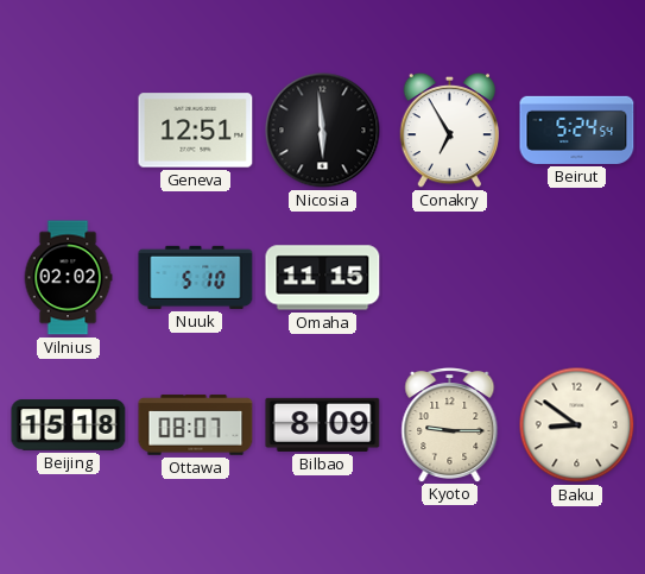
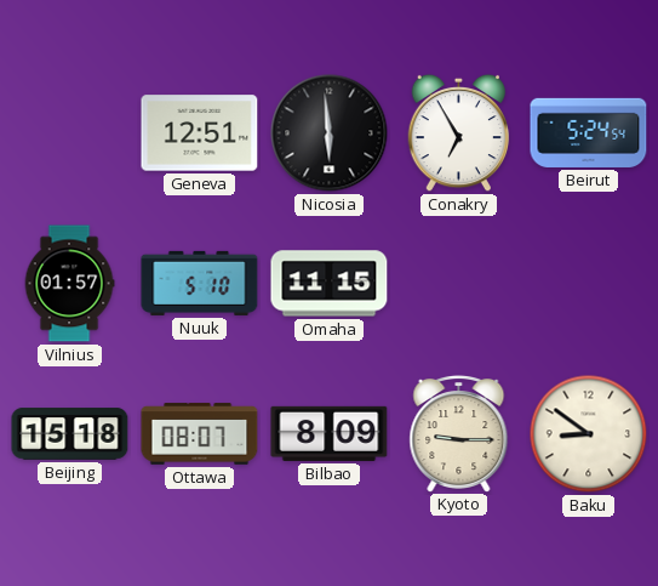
Vilnius: 02:02 -> 01:57 (69, 284)
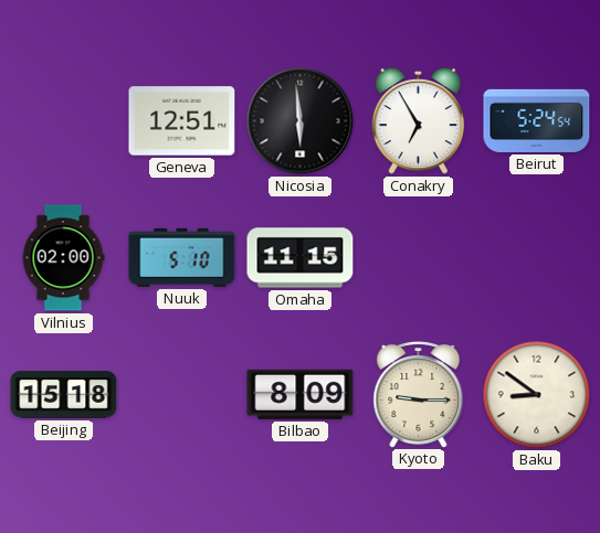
Vilnius: 01:57 -> 02:00 (63, 258)
Ottawa: 08:07 -> none (200, 434)
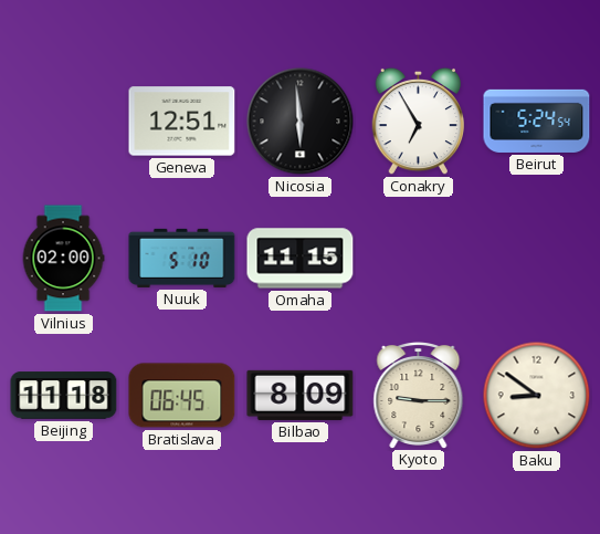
Beijing: 15:18 -> 11:18 (64, 396)
Bratislava: none -> 06:45 (182, 396)
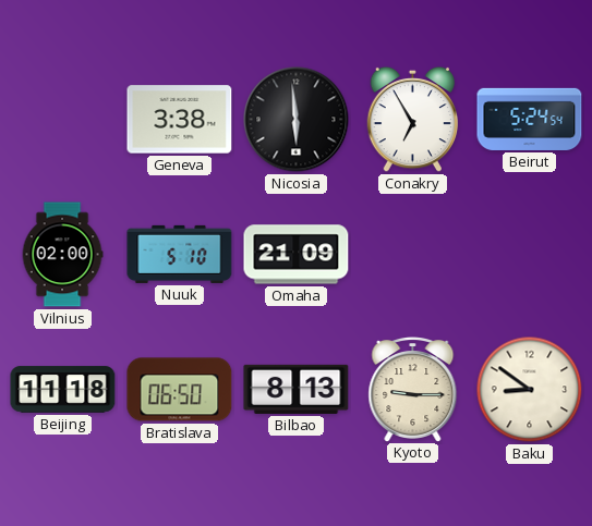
Geneva: 12:51 -> 3:38 (180, 120)
Omaha: 11:15 -> 21:09 (297, 255)
Bratislava: 06:45 -> 06:50 (180, 390)
Bilbao: 8:09 -> 8:13 (297, 389)
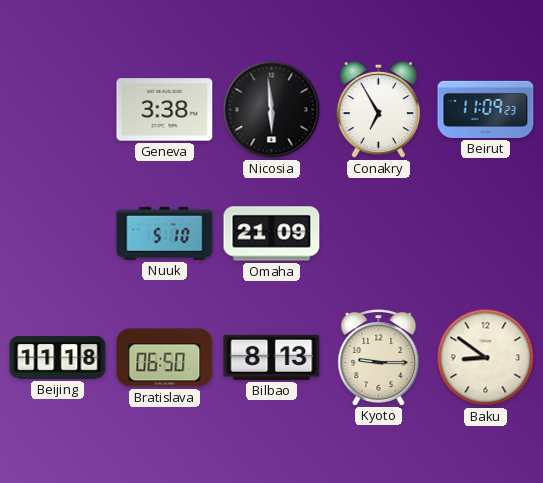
Beirut: 5:24 -> 11:09 (486, 109)
Vilnius: 02:00 -> none (62, 255)
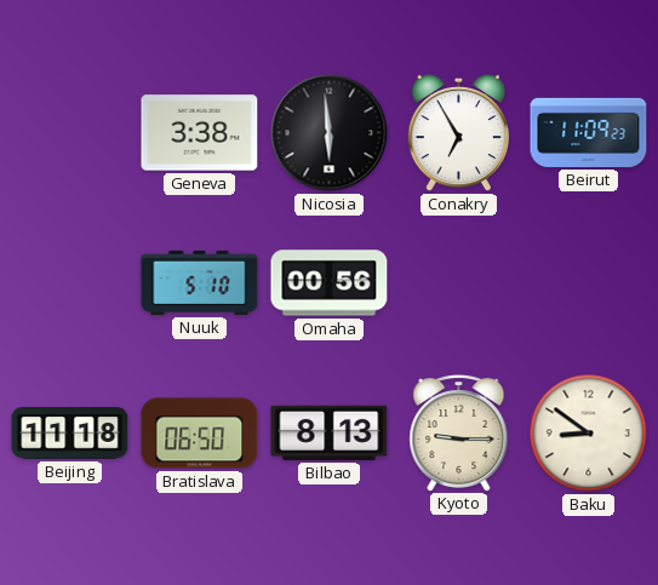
Omaha: 21:09 -> 00:56 (330, 283)
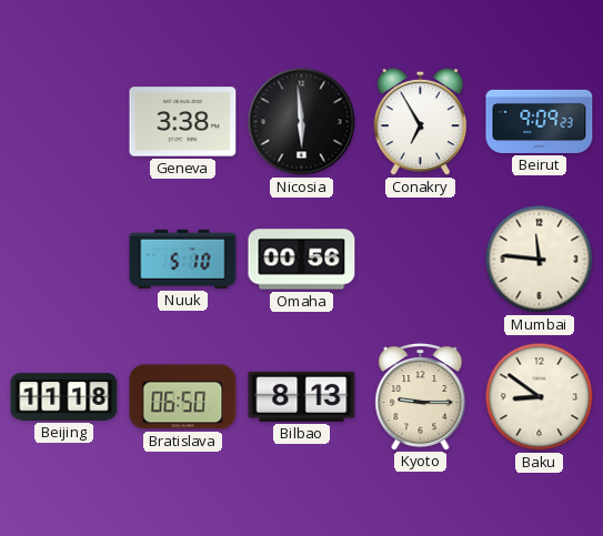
Beirut: 11:09 -> 9:09 (540, 121)
Mumbai: none -> 11:46 (540, 260)
